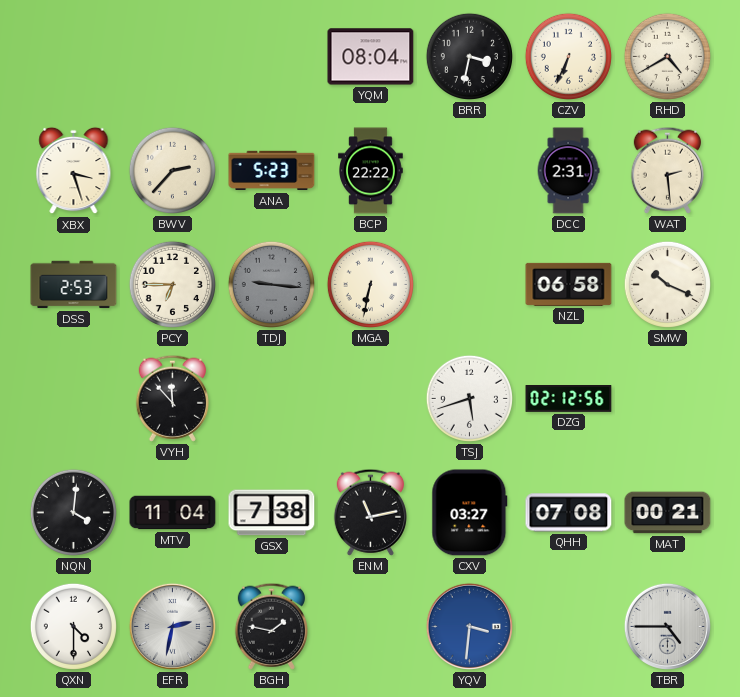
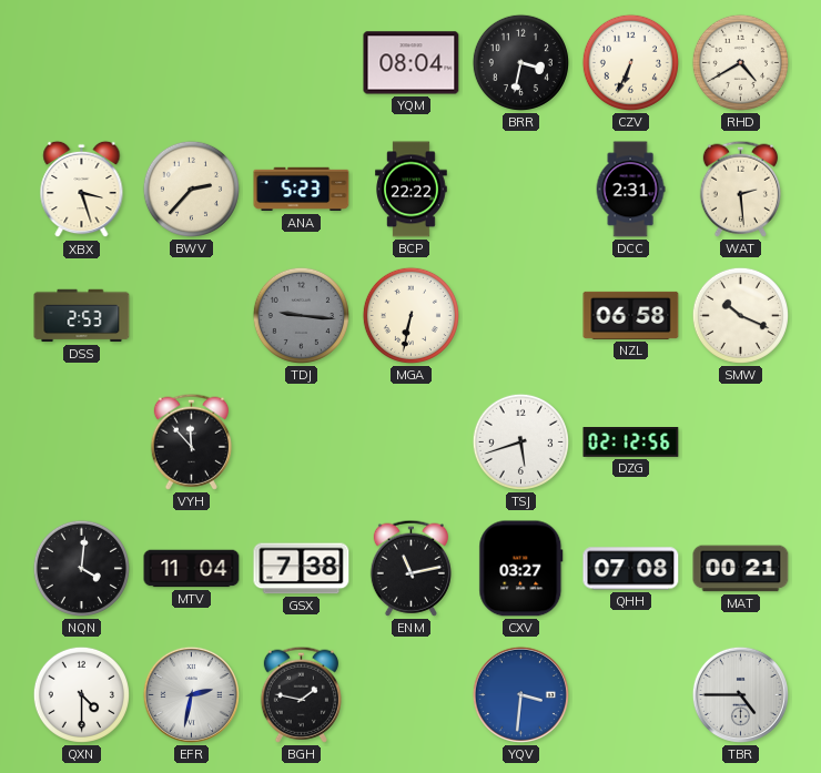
PCY: 6:45 -> none (172, 284)
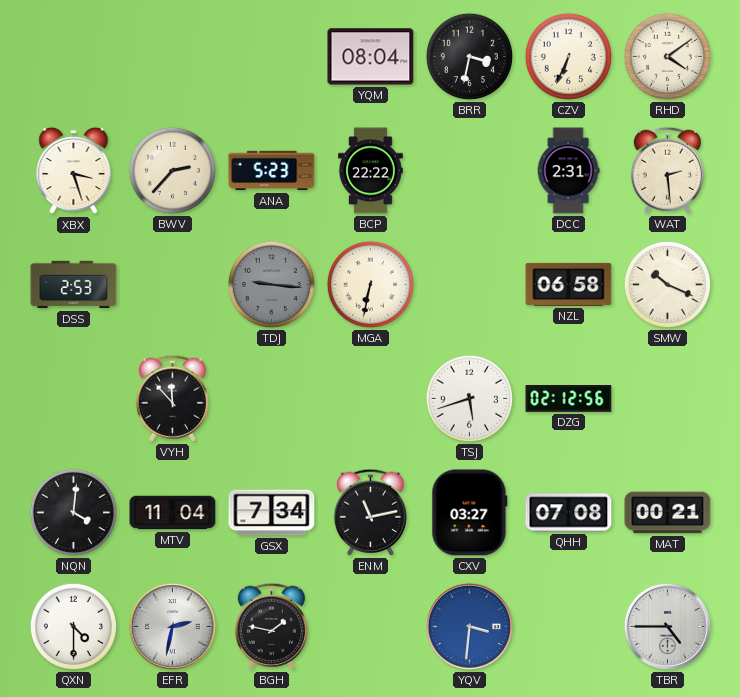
RHD: 4:40 -> 4:09 (667, 56)
GSX: 7:38 -> 7:34 (272, 513)
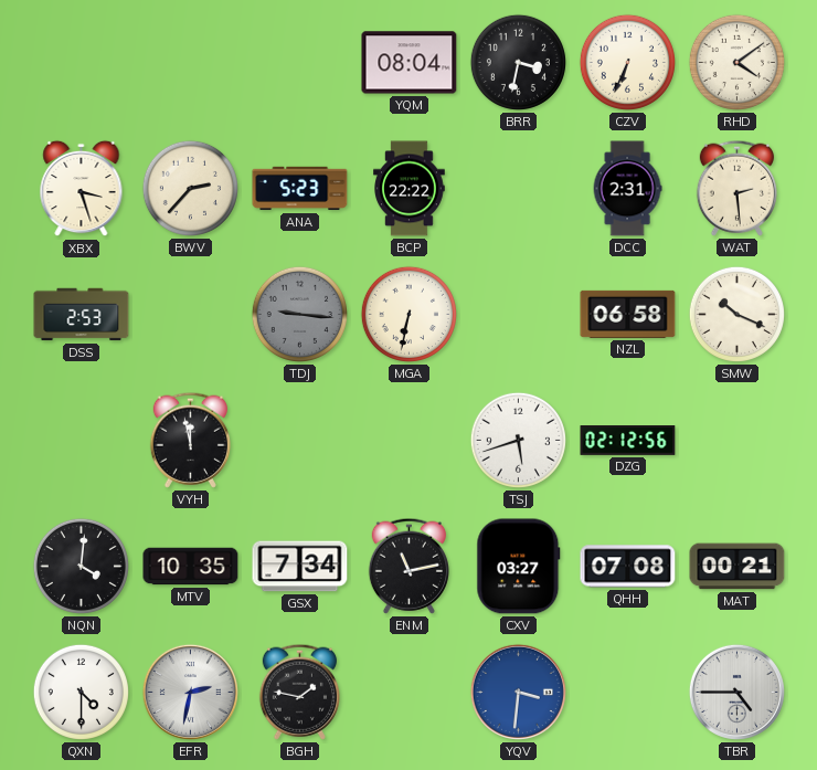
VYH: 11:53 -> 11:58 (190, 440)
MTV: 11:04 -> 10:35 (191, 567)
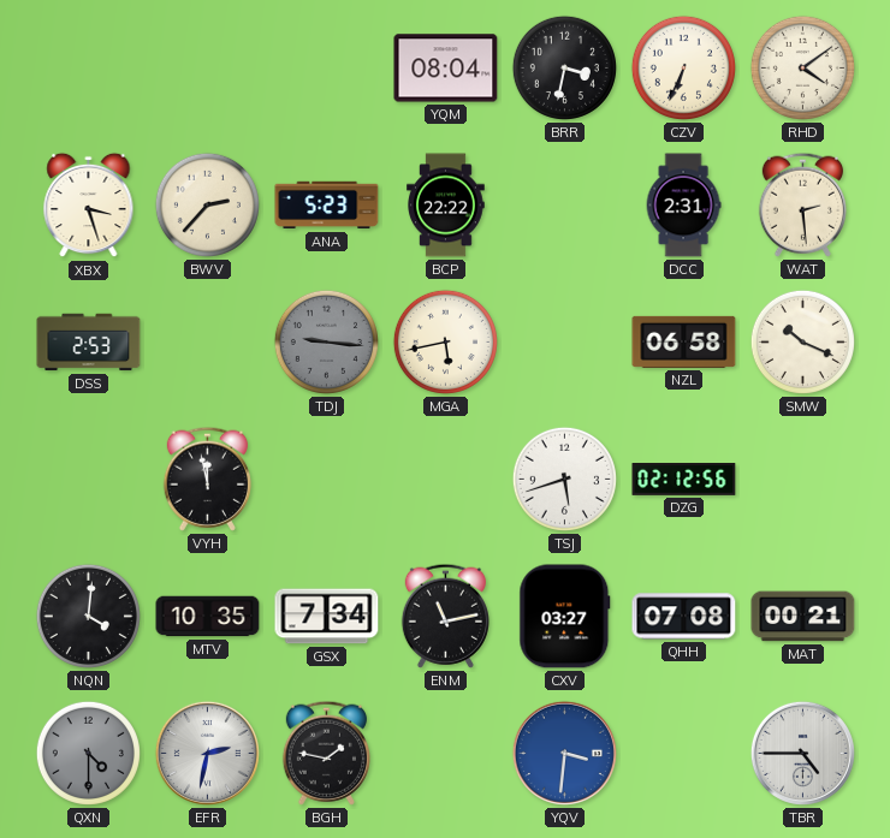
MGA: 6:32 -> 5:43 (445, 341)
QXN dial: white -> grey (88, 753)
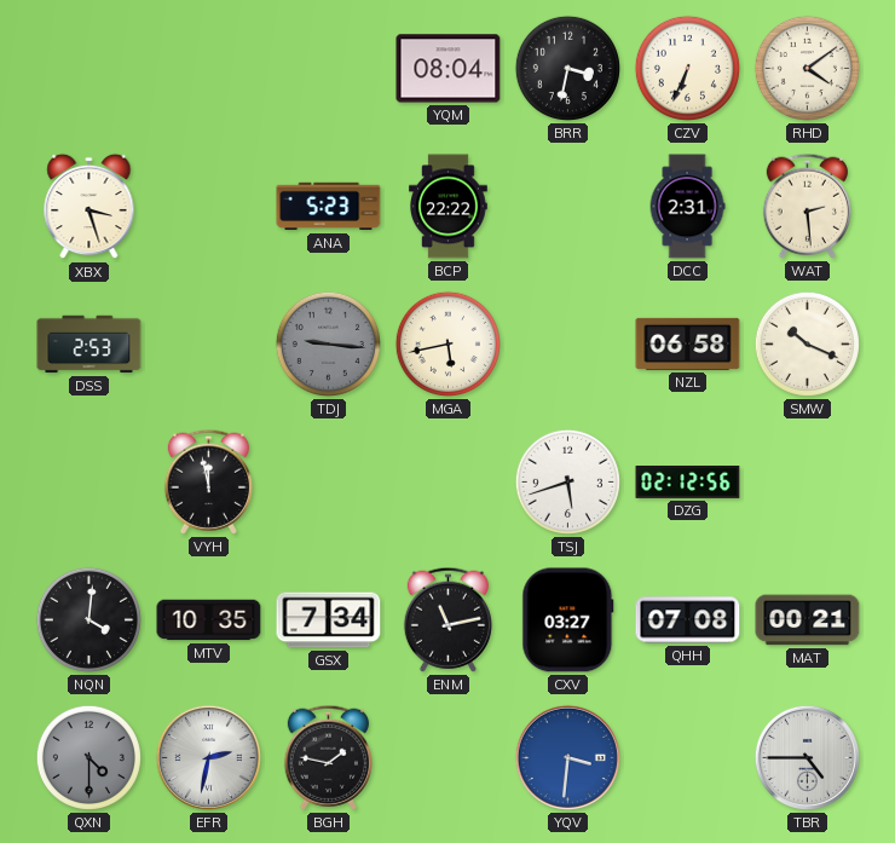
BWV: 2:37 -> none (207, 204)
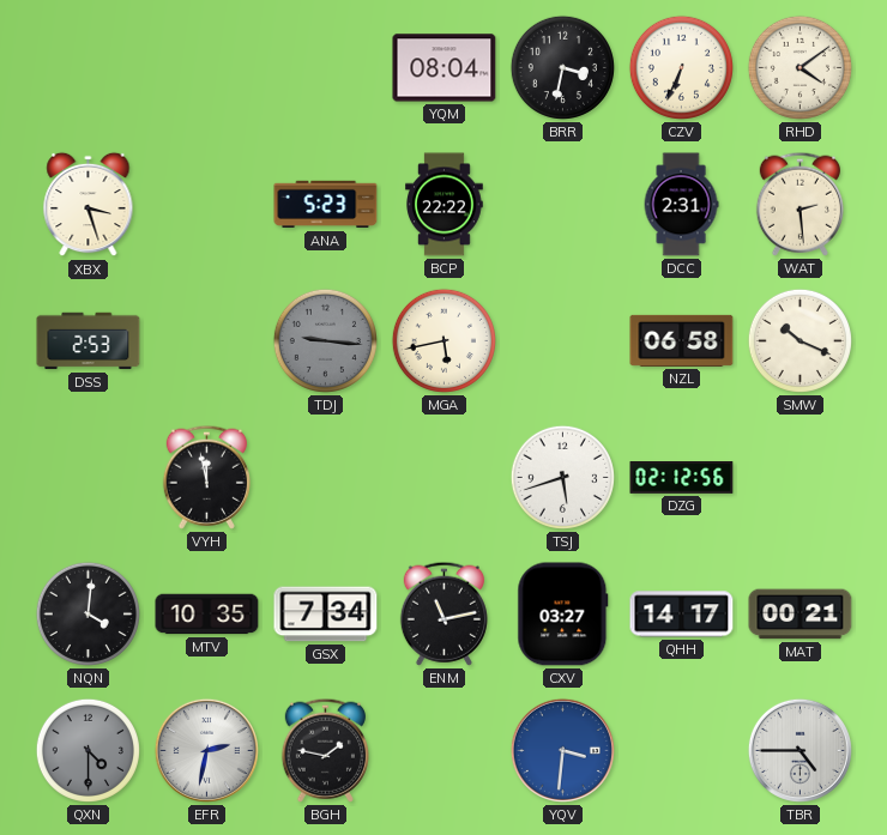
QHH: 07:08 -> 14:17 (682, 615)
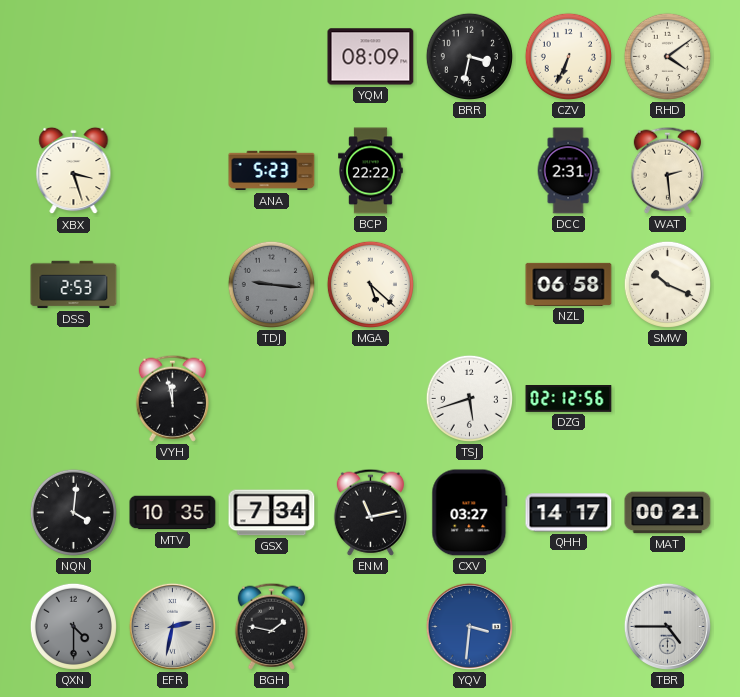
YQM: 08:04 -> 08:09 (371, 57)
MGA: 5:43 -> 5:22 (370, 284)
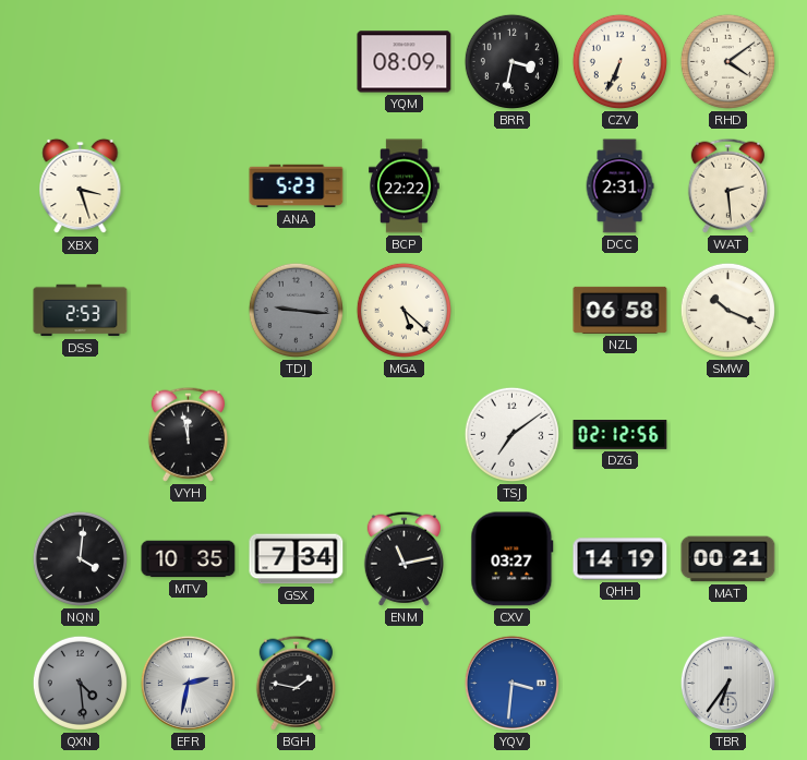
TSJ: 5:42 -> 7:09 (511, 434)
QHH: 14:17 -> 14:19 (621, 559)
QXN: 4:30 -> 4:29 (80, 683)
TBR: 4:45 -> 6:36 (727, 683)
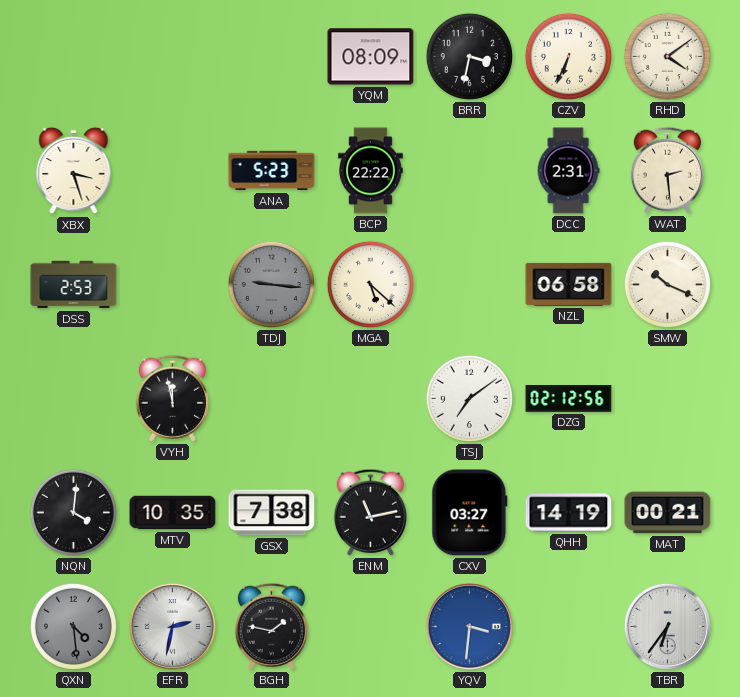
GSX: 7:34 -> 7:38 (272, 513)
